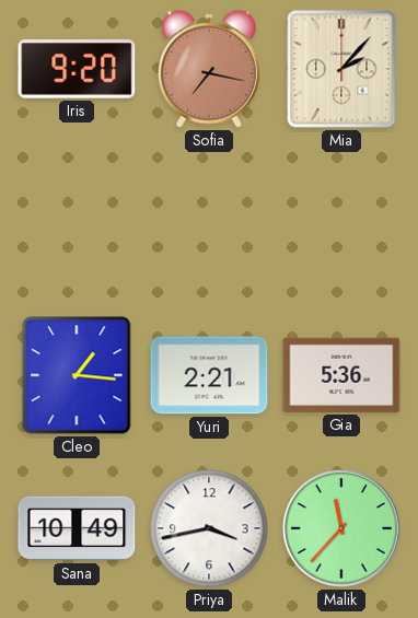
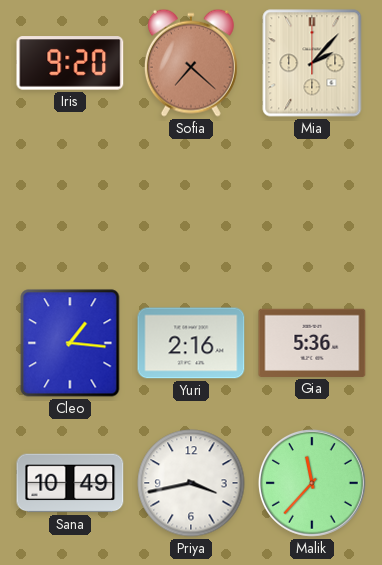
Sofia: 7:17 -> 7:22 (191, 63)
Yuri: 2:21 -> 2:16 (191, 343)
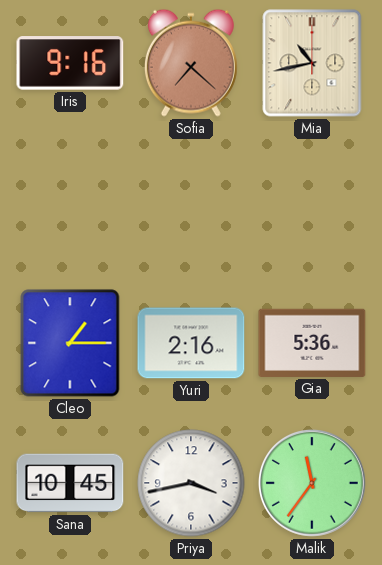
Iris: 9:20 -> 9:16 (70, 63)
Mia: 2:07 -> 10:43 (312, 63)
Cleo: 1:16 -> 1:15 (70, 343)
Sana: 10:49 -> 10:45 (70, 483)
Malik: 11:37 -> 11:36 (312, 483)
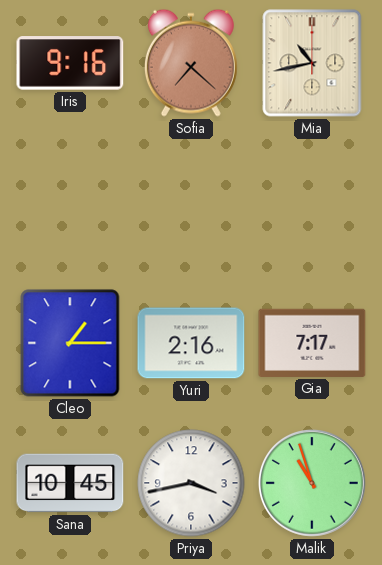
Gia: 5:36 -> 7:17 (312, 343)
Malik: 11:36 -> 10:57 (312, 483)
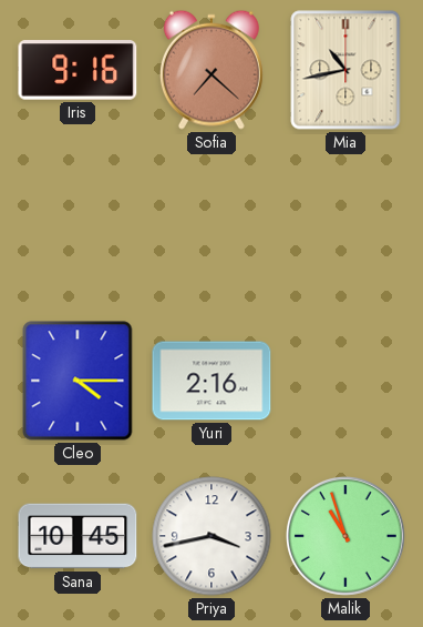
Cleo: 1:15 -> 4:15 (78, 381)
Gia: 7:17 -> none (312, 343)
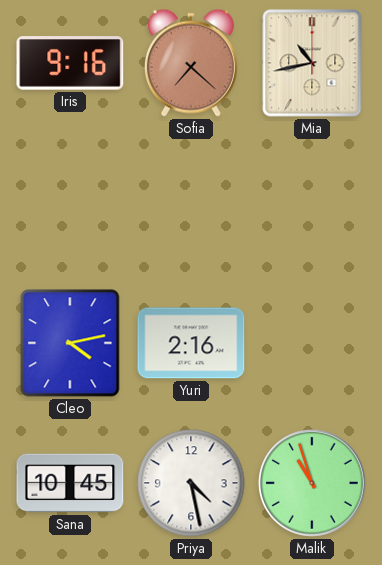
Cleo: 4:15 -> 4:13 (70, 343)
Priya: 3:43 -> 4:28 (191, 483)
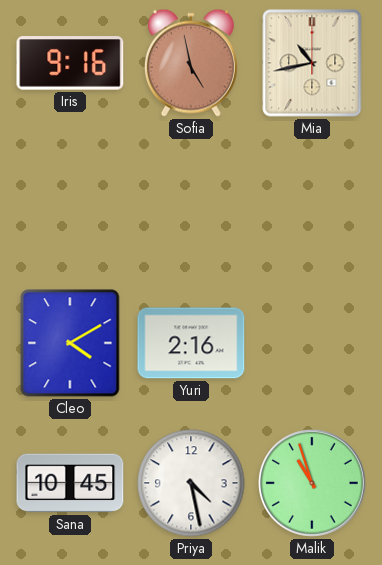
Sofia: 7:22 -> 4:58 (191, 63)
Cleo: 4:13 -> 4:10 (70, 343)
